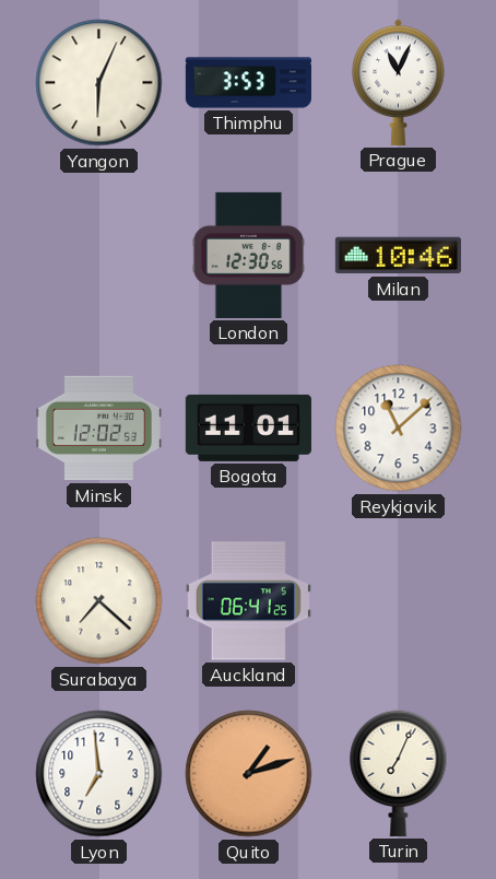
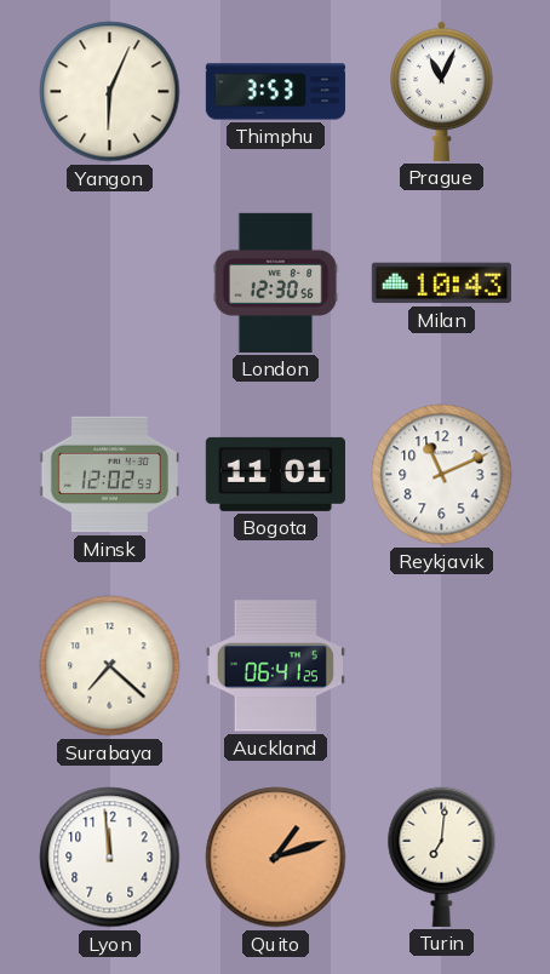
Milan: 10:46 -> 10:43 (441, 283)
Reykjavik: 11:08 -> 11:11 (442, 475)
Lyon: 6:59 -> 11:59 (110, 858)
Turin: 7:04 -> 7:01 (442, 856)
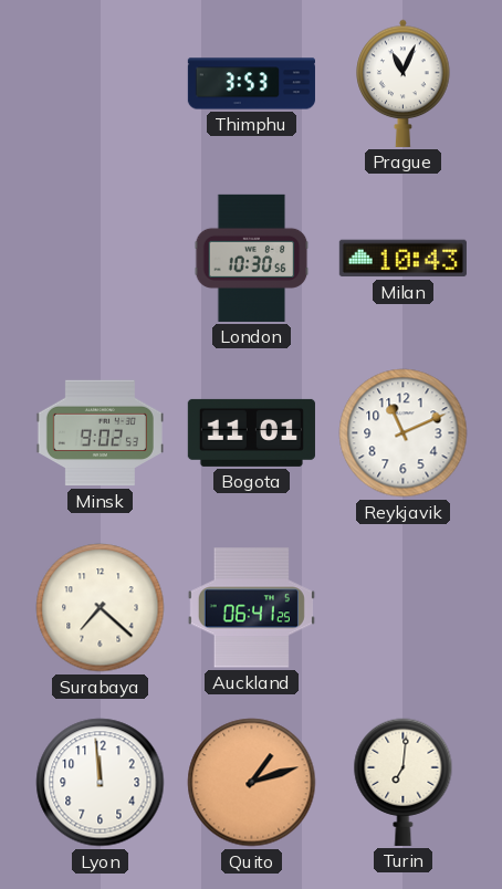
Yangon: 6:04 -> none (110, 92)
London: 12:30 -> 10:30 (252, 258)
Minsk: 12:02 -> 9:02 (100, 433)
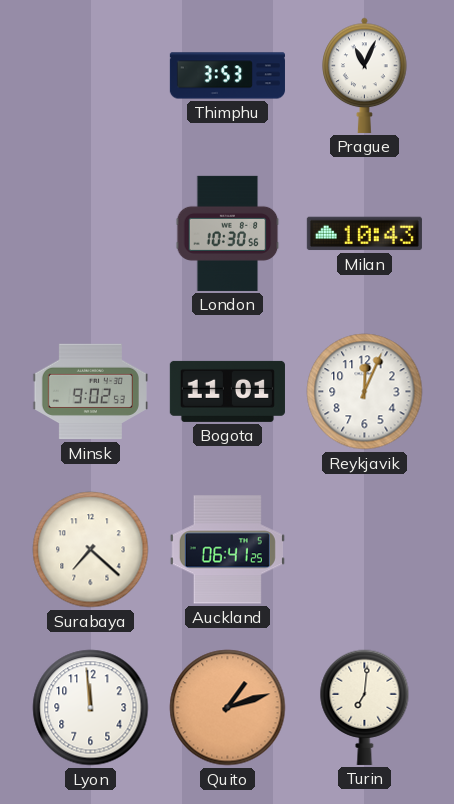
Reykjavik: 11:11 -> 12:04 (365, 392)
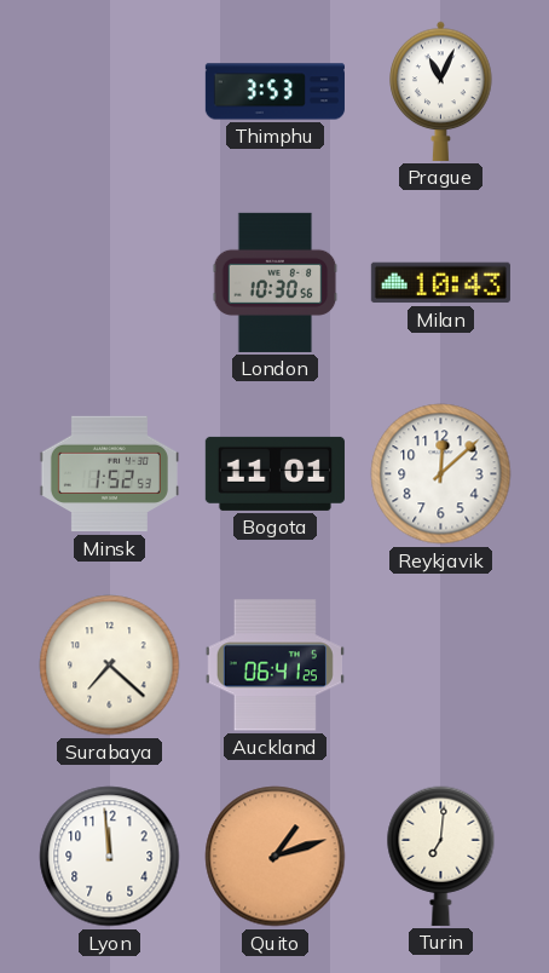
Minsk: 9:02 -> 1:52 (109, 474)
Reykjavik: 12:04 -> 12:08 (441, 474)
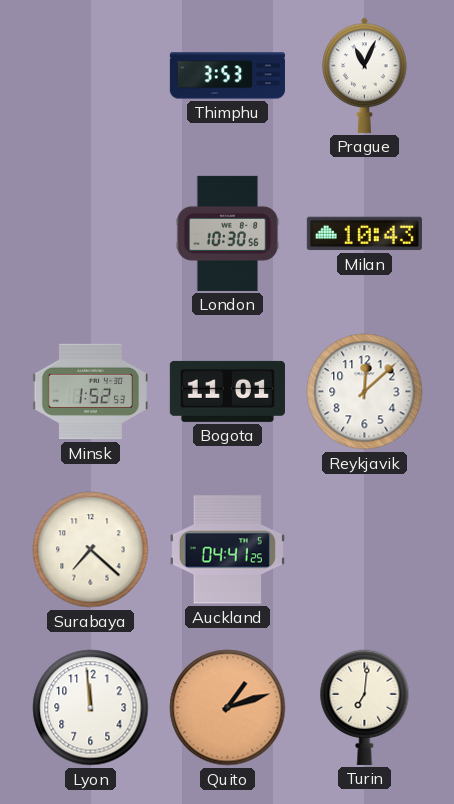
Auckland: 06:41 -> 04:41 (227, 550)
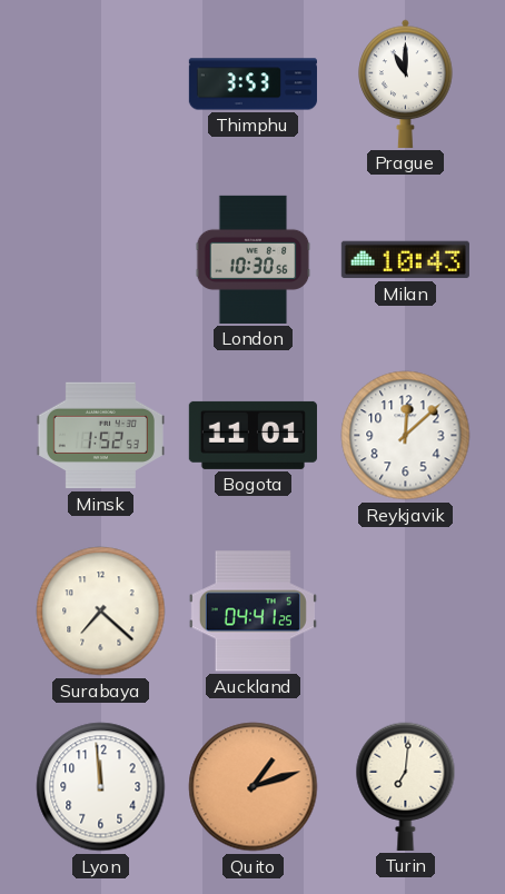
Prague: 11:04 -> 11:00 (406, 83)
